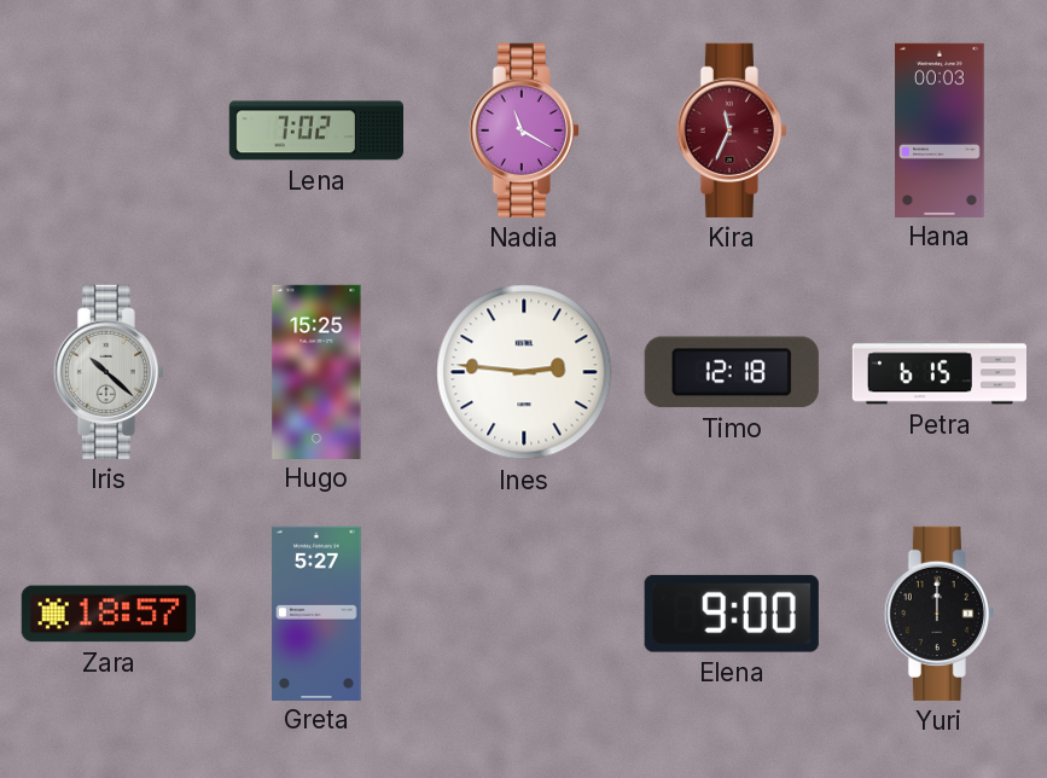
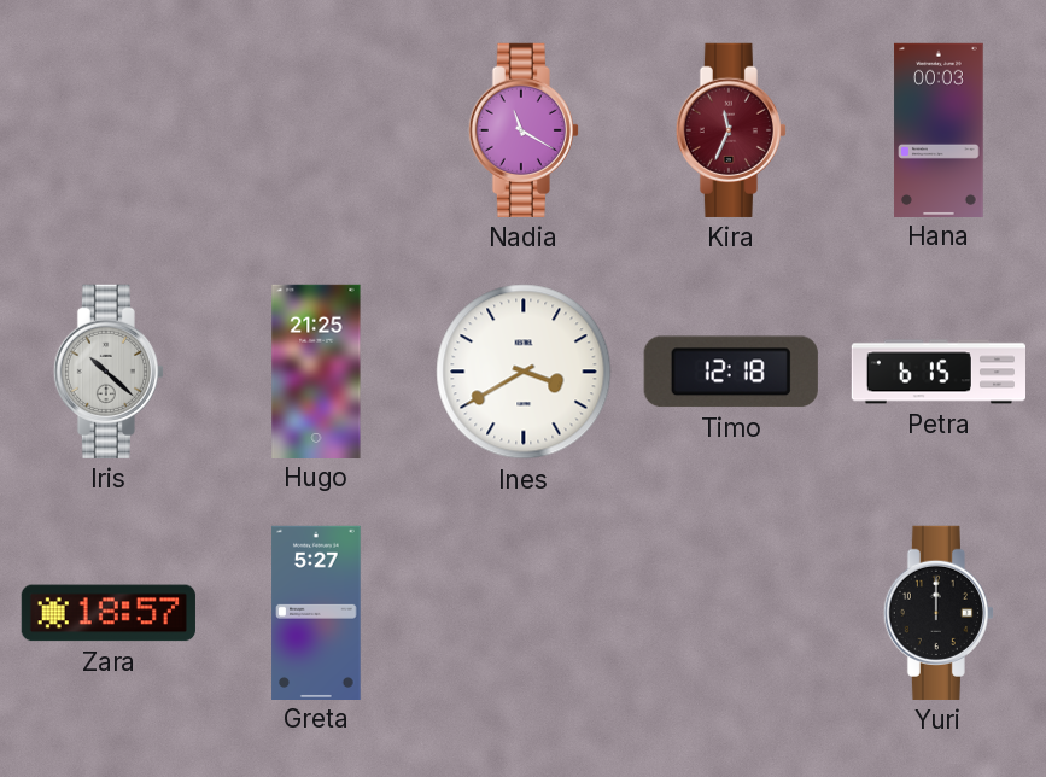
Lena: 7:02 -> none (315, 130)
Hugo: 15:25 -> 21:25 (316, 370)
Ines: 2:46 -> 3:40 (524, 372)
Elena: 9:00 -> none (732, 614)
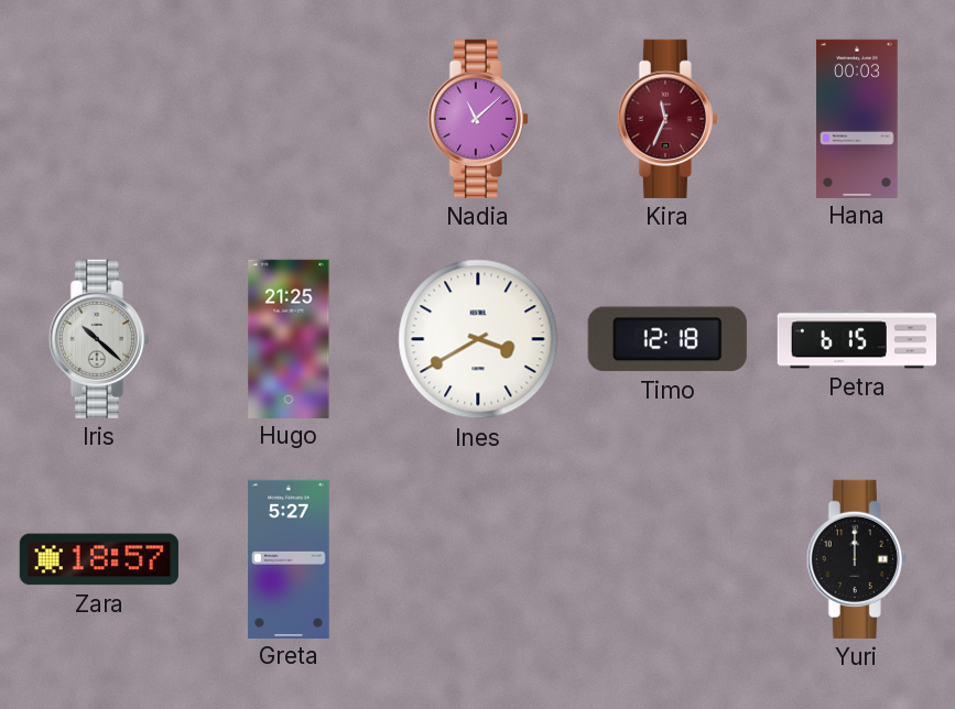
Nadia: 11:20 -> 11:08 (478, 119)
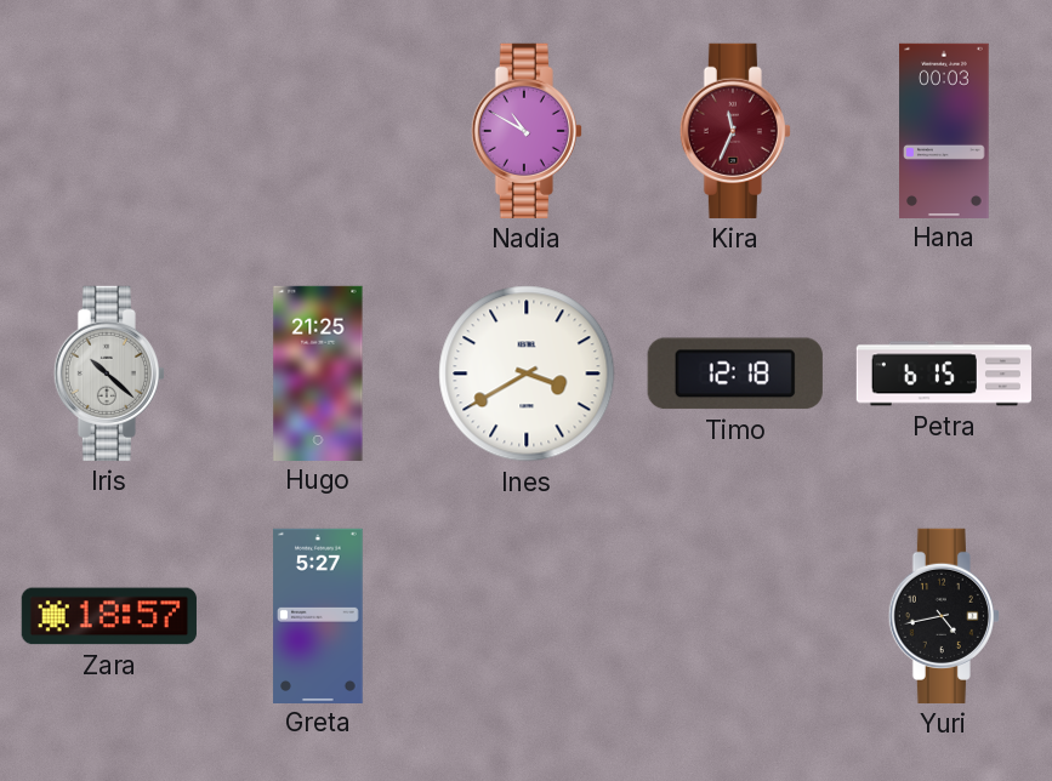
Nadia: 11:08 -> 10:50 (527, 131)
Yuri: 12:00 -> 4:43 (944, 616)
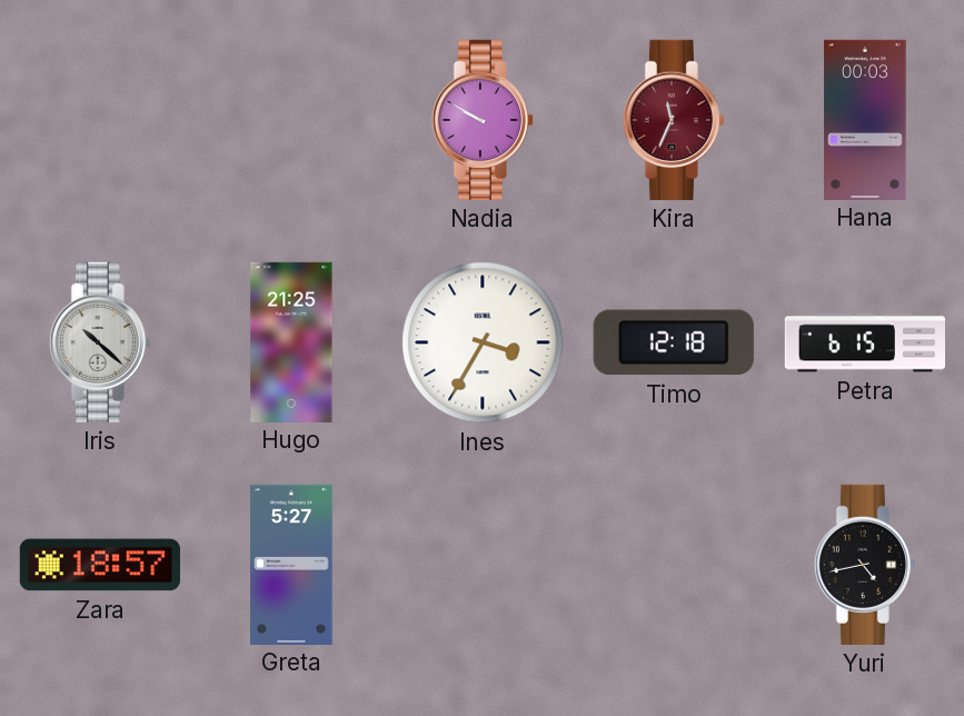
Nadia: 10:50 -> 9:50 (483, 120)
Ines: 3:40 -> 3:35 (483, 342)
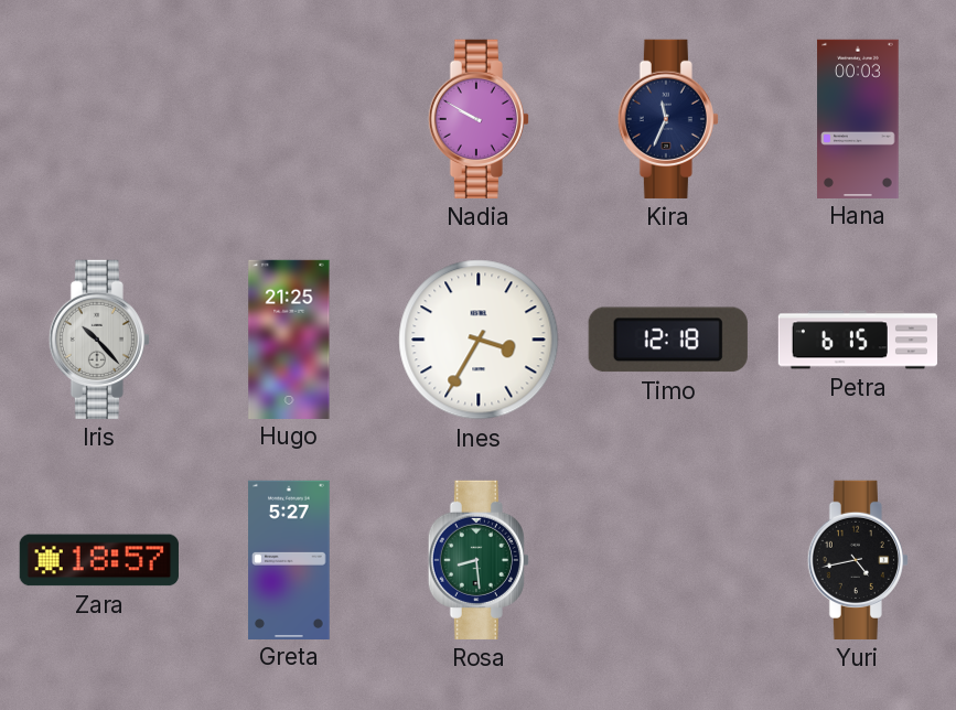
Kira dial: burgundy -> navy (668, 119)
Iris: 10:22 -> 10:23 (99, 340)
Rosa: none -> 8:29 (479, 560)
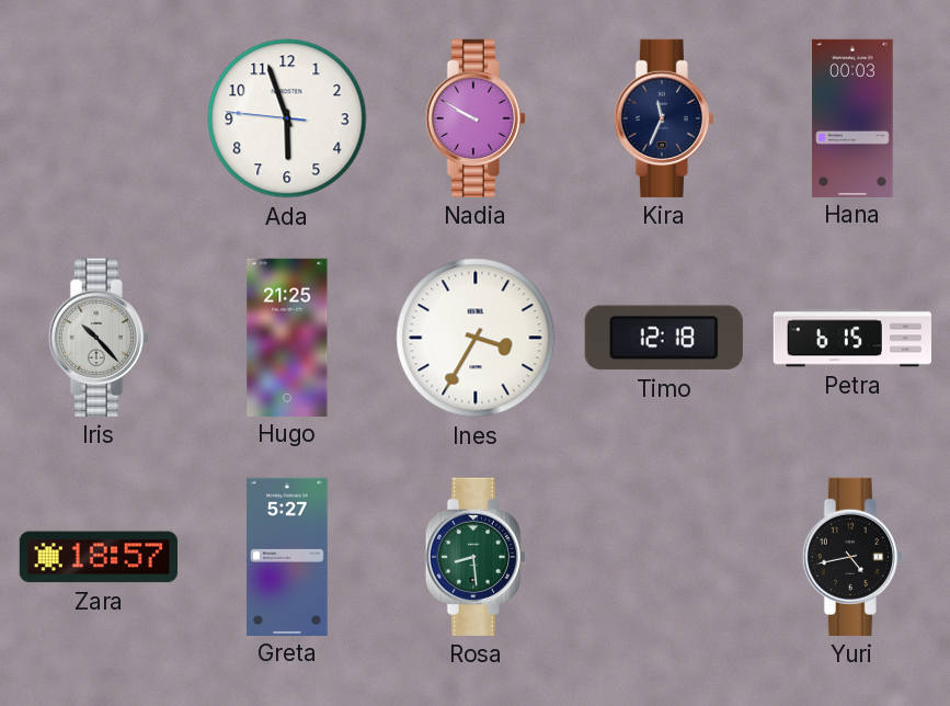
Ada: none -> 5:56 (287, 118)
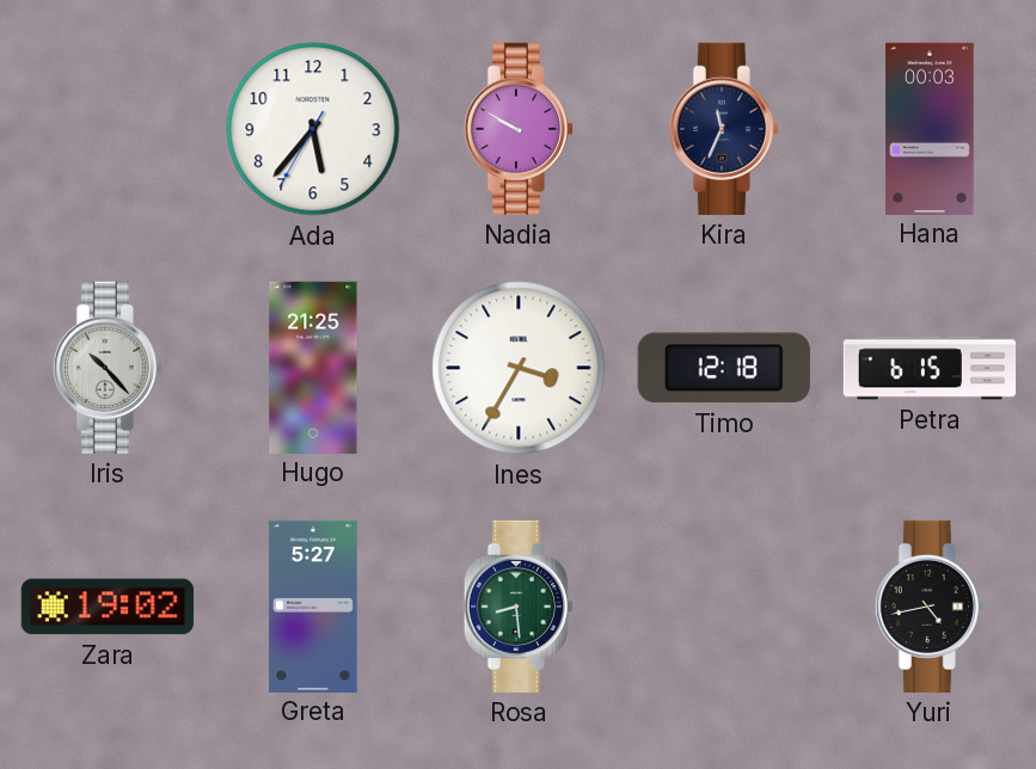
Ada: 5:56 -> 5:36 (313, 129)
Zara: 18:57 -> 19:02 (108, 607)
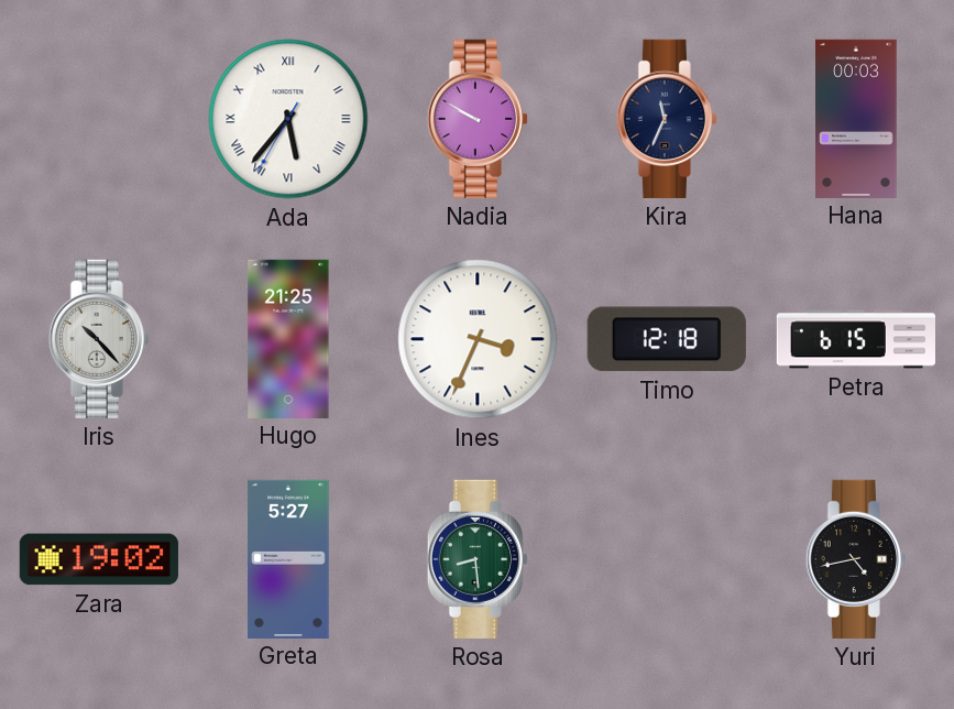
Ada numerals: Arabic -> Roman (288, 119)
Ines: 3:35 -> 3:34 (478, 339)
